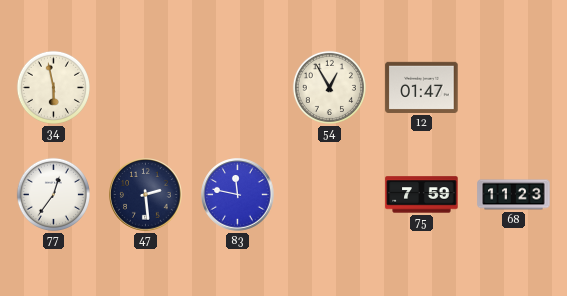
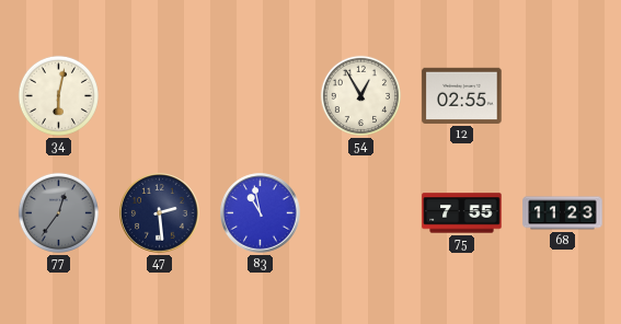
34: 5:58 -> 6:02 (58, 95)
12: 01:47 -> 02:55 (462, 95)
77 dial: white -> grey (58, 212)
83: 11:47 -> 10:58 (261, 213)
75: 7:59 -> 7:55 (462, 213)
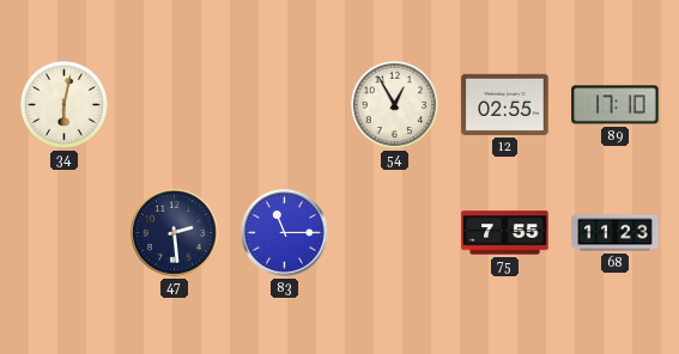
89: none -> 17:10 (616, 105)
77: 12:36 -> none (58, 212)
83: 10:58 -> 11:15 (285, 233)
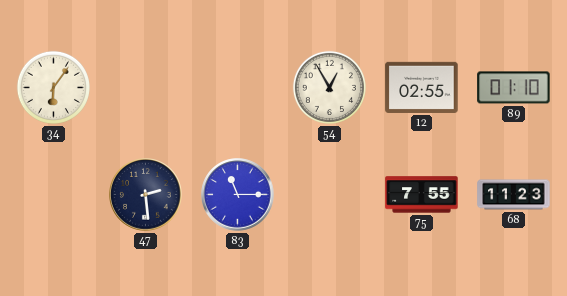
34: 6:02 -> 6:06 (53, 87)
89: 17:10 -> 01:10 (514, 88)
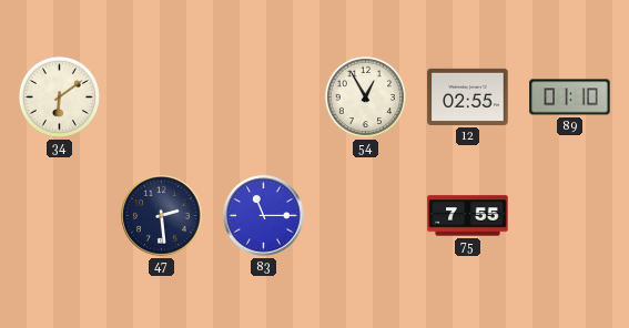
34: 6:06 -> 6:09 (59, 96)
68: 11:23 -> none (514, 195)
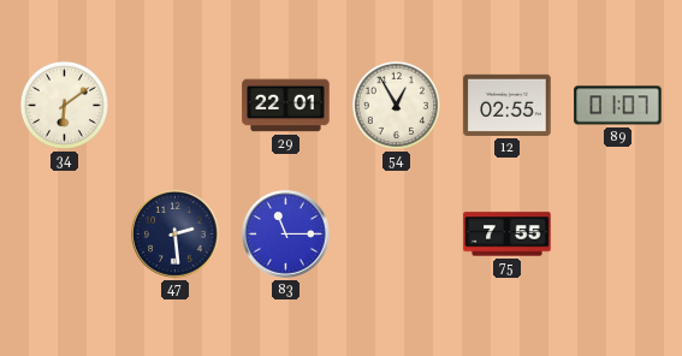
29: none -> 22:01 (286, 106)
89: 01:10 -> 01:07 (618, 106)
